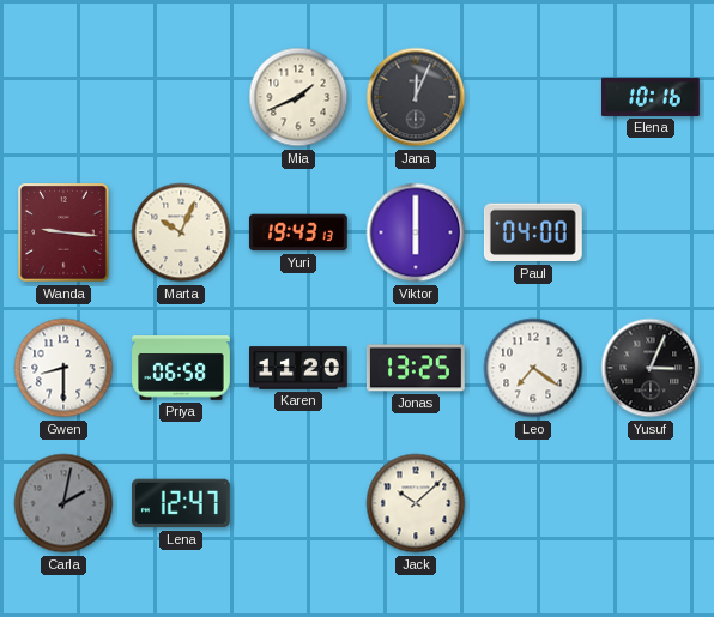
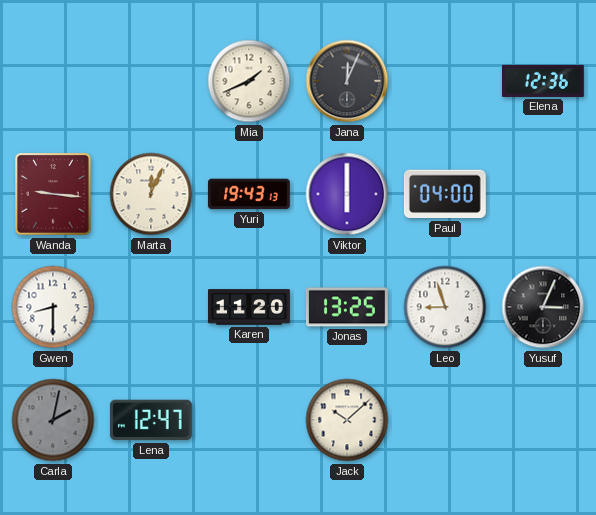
Elena: 10:16 -> 12:36 (544, 81)
Marta: 10:04 -> 12:04 (151, 194)
Priya: 06:58 -> none (182, 368)
Leo: 7:21 -> 8:57 (445, 307)
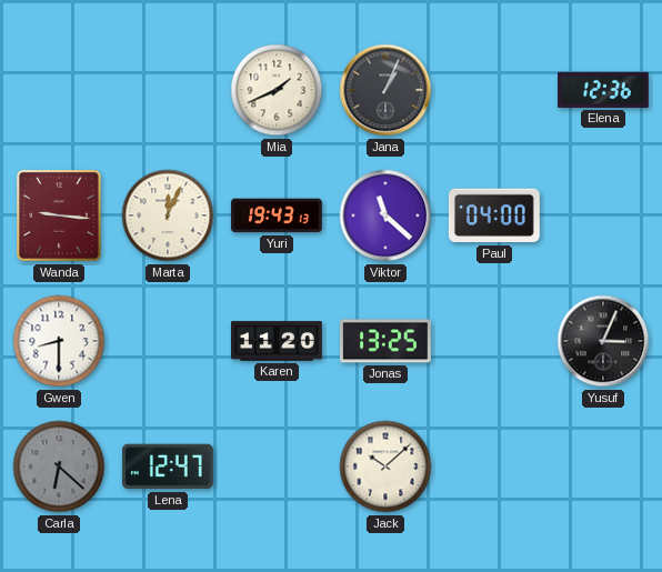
Jana: 12:04 -> 1:04 (385, 90)
Viktor: 6:00 -> 11:22 (385, 215)
Leo: 8:57 -> none (445, 307)
Carla: 2:02 -> 6:22 (59, 466)
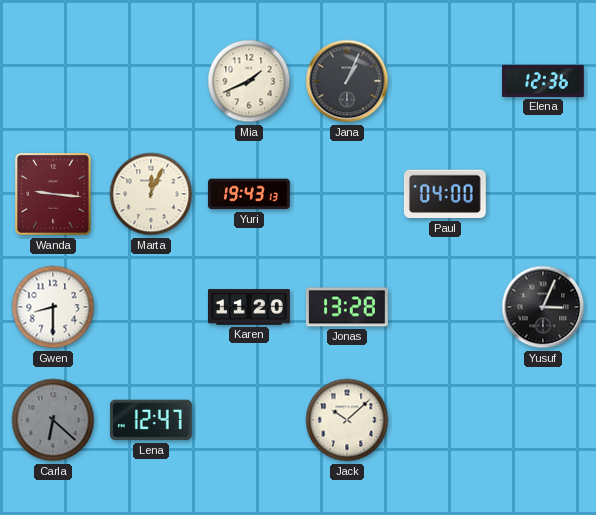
Viktor: 11:22 -> none (385, 215)
Jonas: 13:25 -> 13:28 (348, 307)
